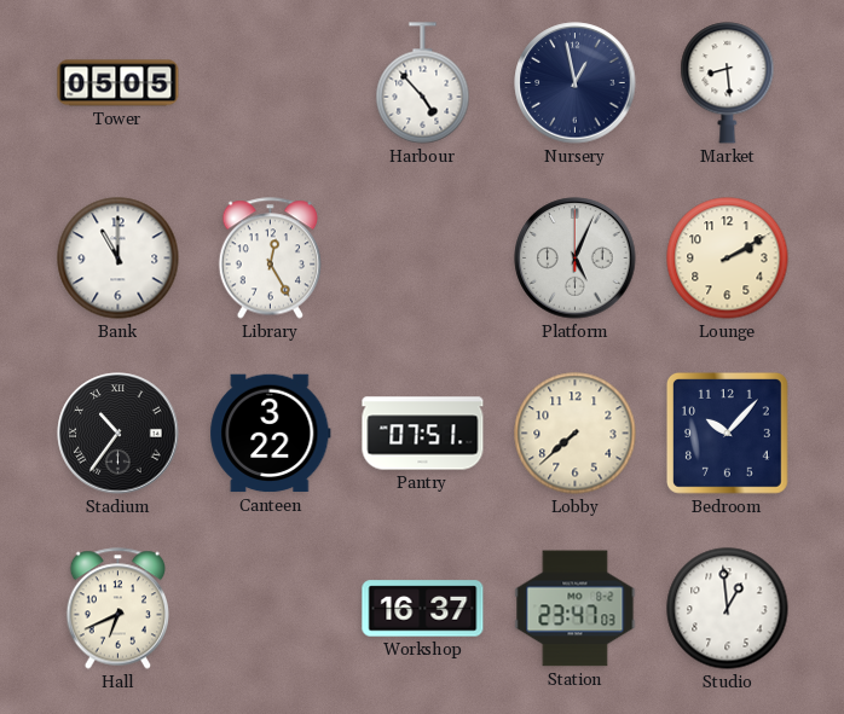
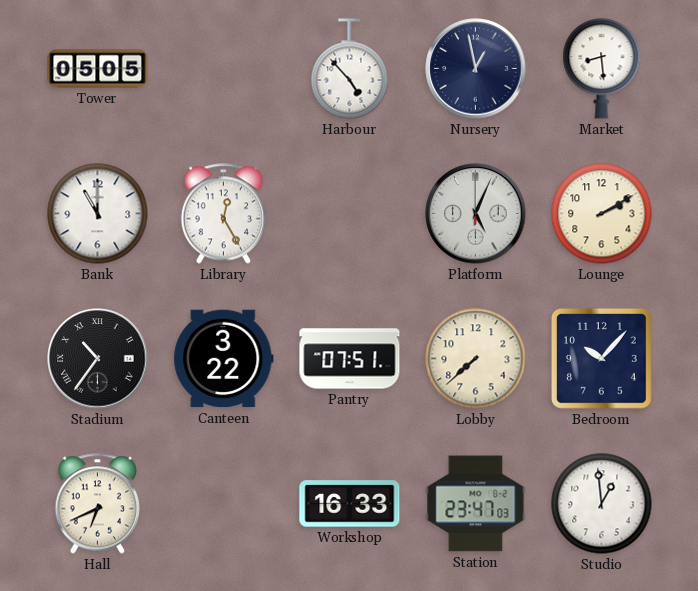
Workshop: 16:37 -> 16:33 (350, 504)
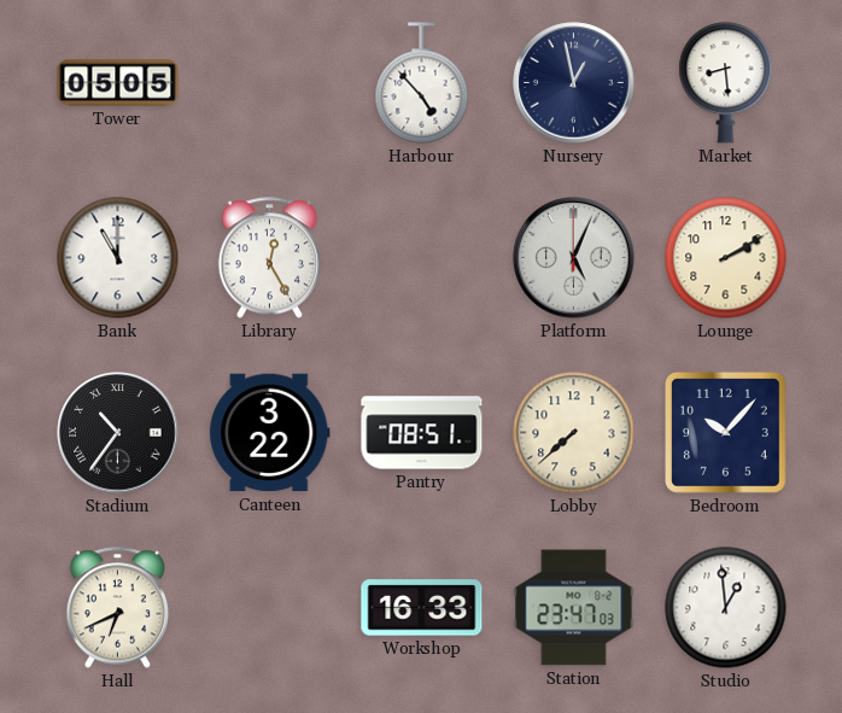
Pantry: 07:51 -> 08:51 (422, 433)
